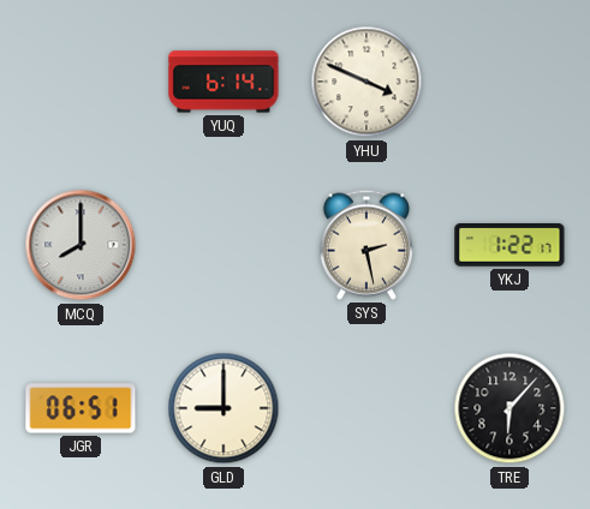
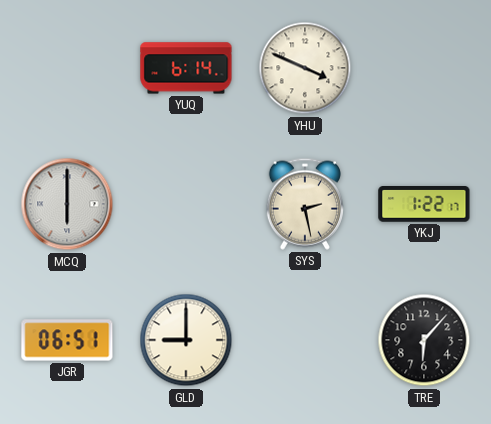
MCQ: 8:00 -> 6:00 (67, 204)
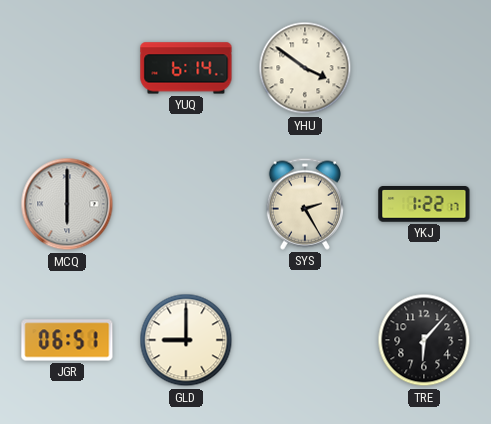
YHU: 3:49 -> 3:51 (305, 68)
SYS: 2:28 -> 2:25 (305, 204)
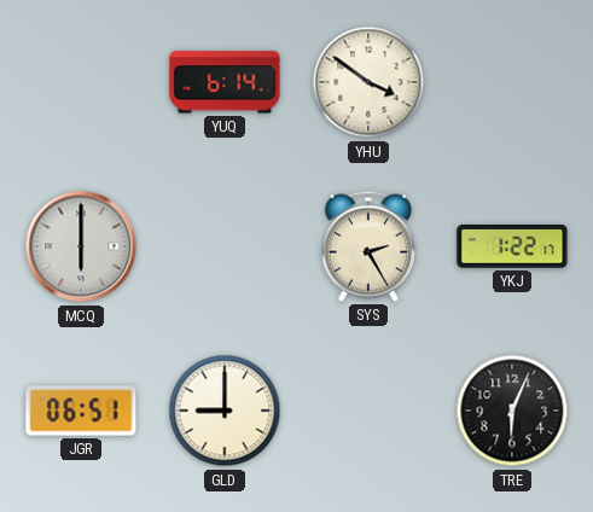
TRE: 6:07 -> 6:04 (512, 411)
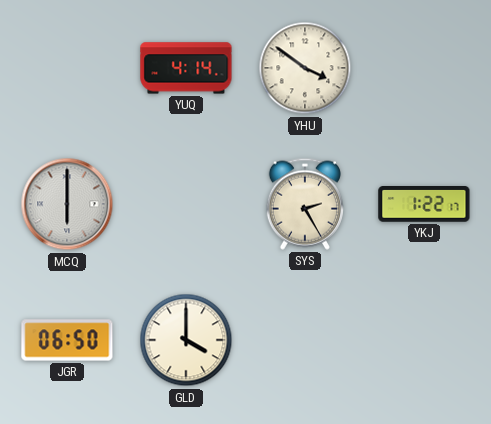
YUQ: 6:14 -> 4:14 (186, 68)
JGR: 06:51 -> 06:50 (67, 340)
GLD: 9:00 -> 4:00 (186, 340)
TRE: 6:04 -> none (512, 411)
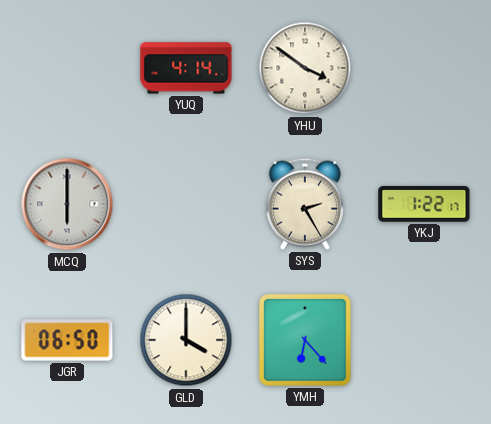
YMH: none -> 6:23 (306, 341)
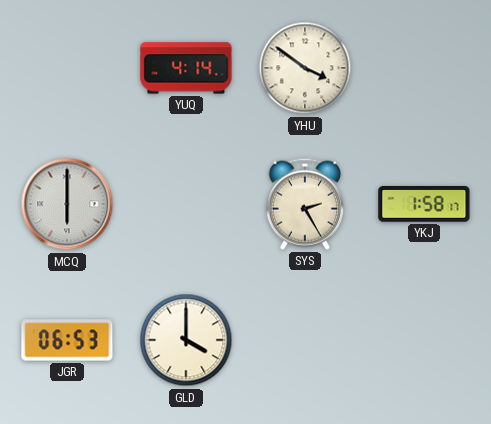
YKJ: 1:22 -> 1:58 (424, 205)
JGR: 06:50 -> 06:53 (67, 340)
YMH: 6:23 -> none (306, 341)
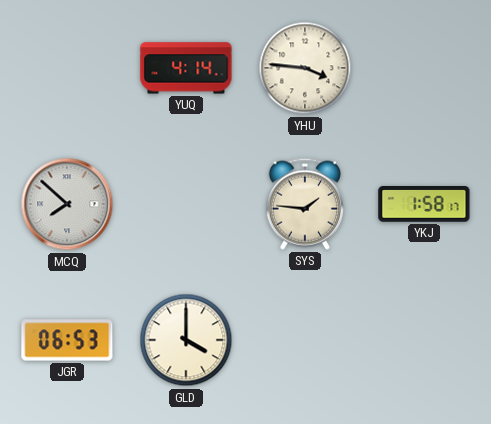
YHU: 3:51 -> 3:46 (305, 68)
MCQ: 6:00 -> 7:52 (67, 204)
SYS: 2:25 -> 1:46 (305, 204)
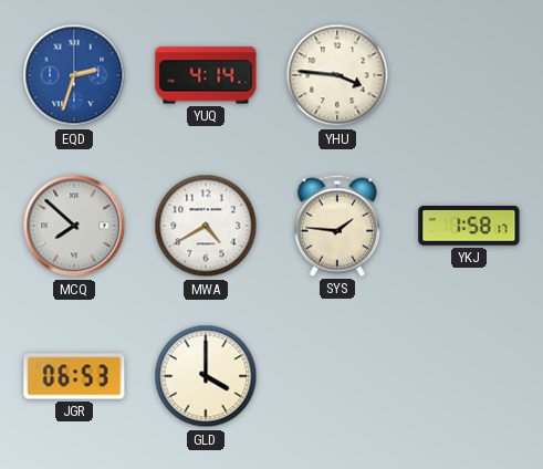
EQD: none -> 2:33 (74, 75)
MWA: none -> 4:40 (206, 226)
